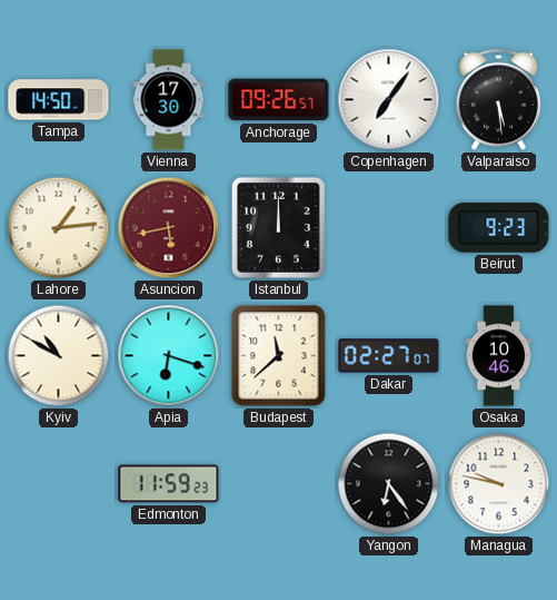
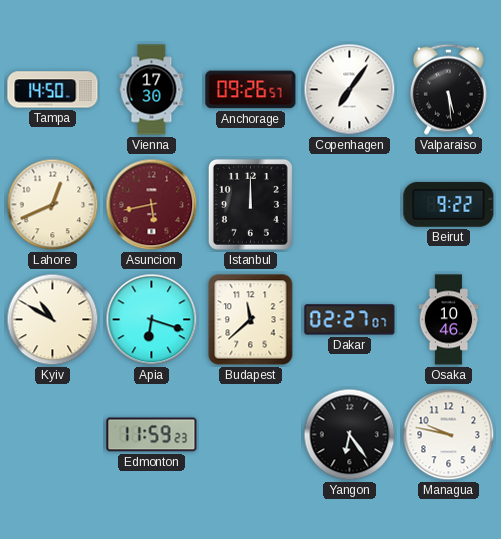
Lahore: 1:14 -> 12:41 (53, 205)
Beirut: 9:23 -> 9:22 (449, 204)
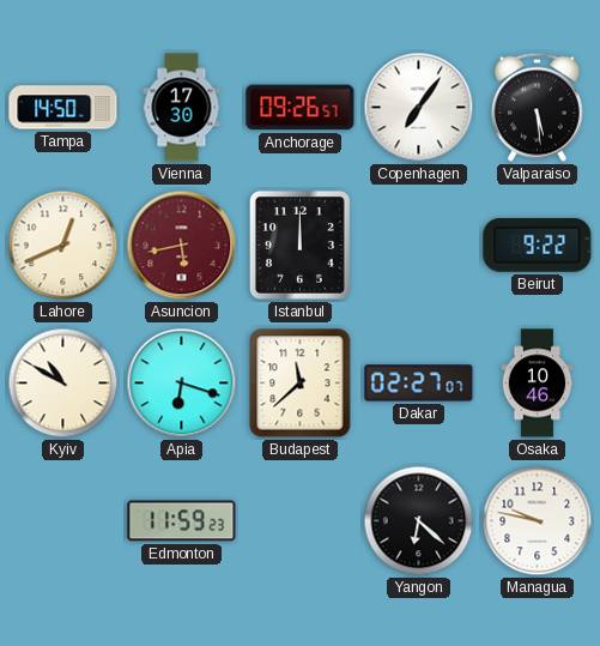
Yangon: 6:24 -> 6:22 (419, 521)
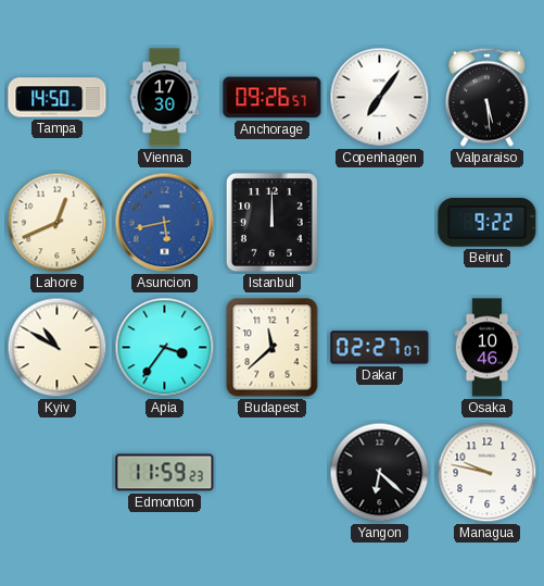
Asuncion dial: burgundy -> blue (165, 223)
Apia: 6:18 -> 3:36 (165, 348)
